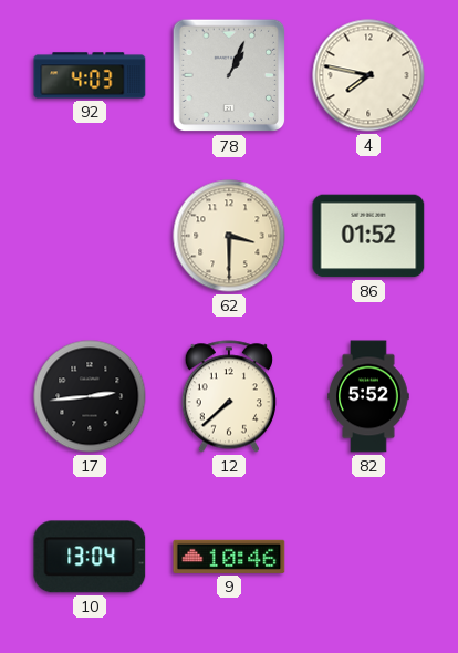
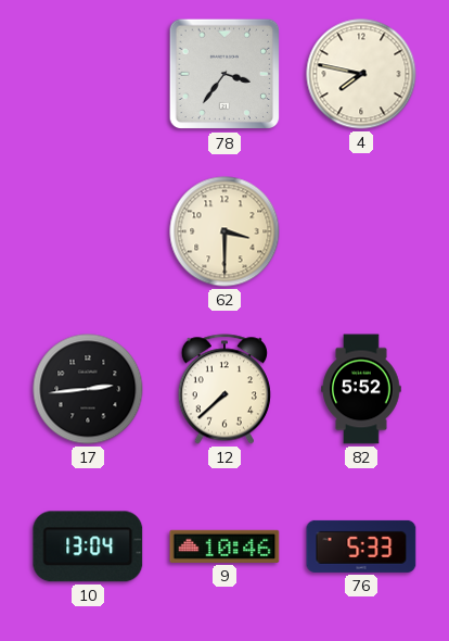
92: 4:03 -> none (90, 75)
78: 1:04 -> 3:36 (224, 74)
86: 01:52 -> none (368, 236)
76: none -> 5:33 (361, 546)
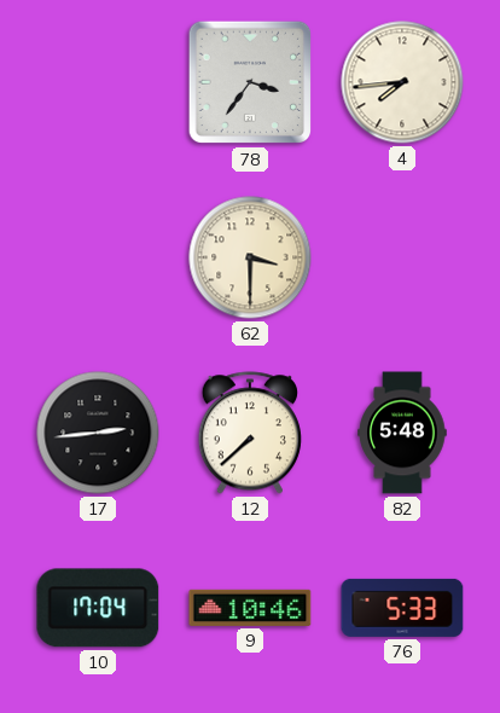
4: 7:47 -> 7:44 (402, 82)
82: 5:52 -> 5:48 (402, 433)
10: 13:04 -> 17:04 (98, 608)
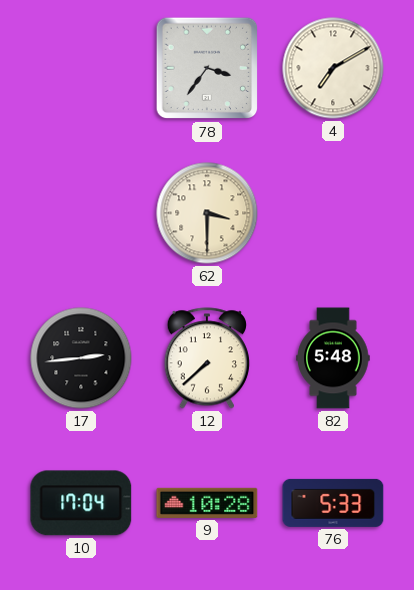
4: 7:44 -> 7:10 (333, 68)
9: 10:46 -> 10:28 (207, 503)
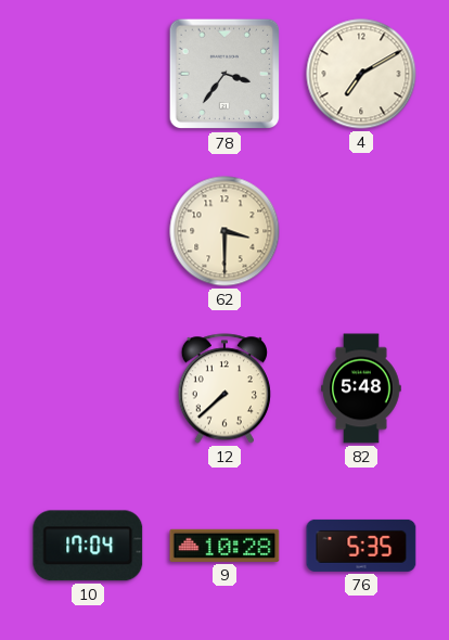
17: 2:44 -> none (81, 358)
76: 5:33 -> 5:35 (361, 546)
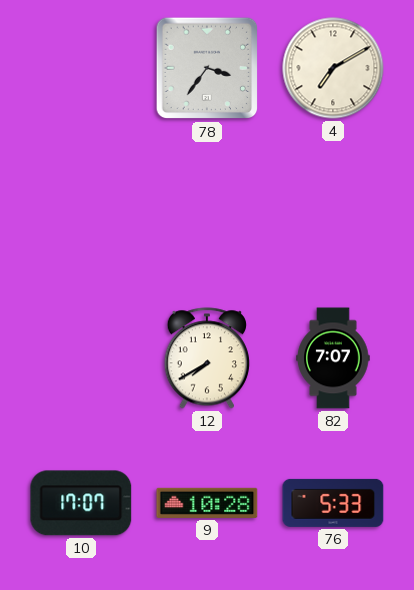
62: 3:30 -> none (224, 231)
12: 7:38 -> 7:40 (207, 358)
82: 5:48 -> 7:07 (333, 358)
10: 17:04 -> 17:07 (81, 503)
76: 5:35 -> 5:33 (333, 503)
